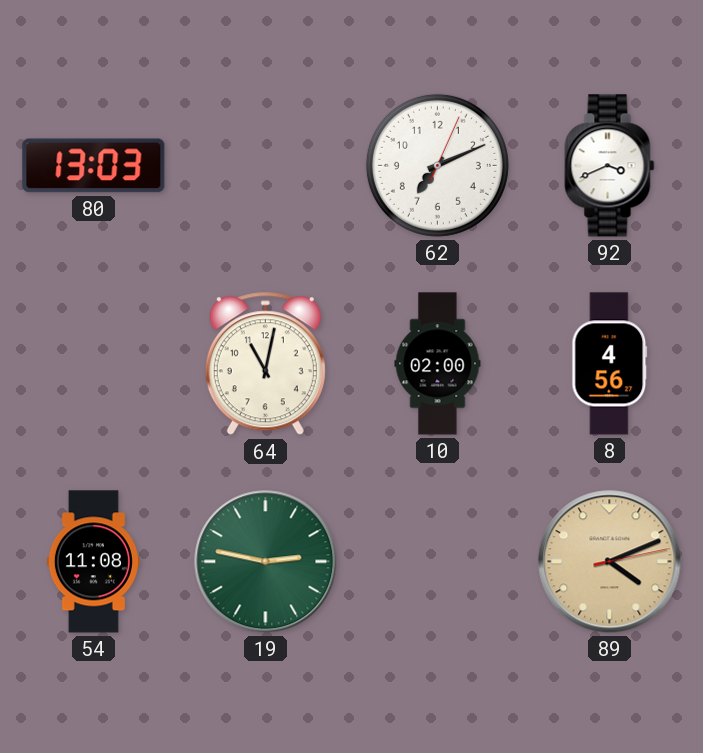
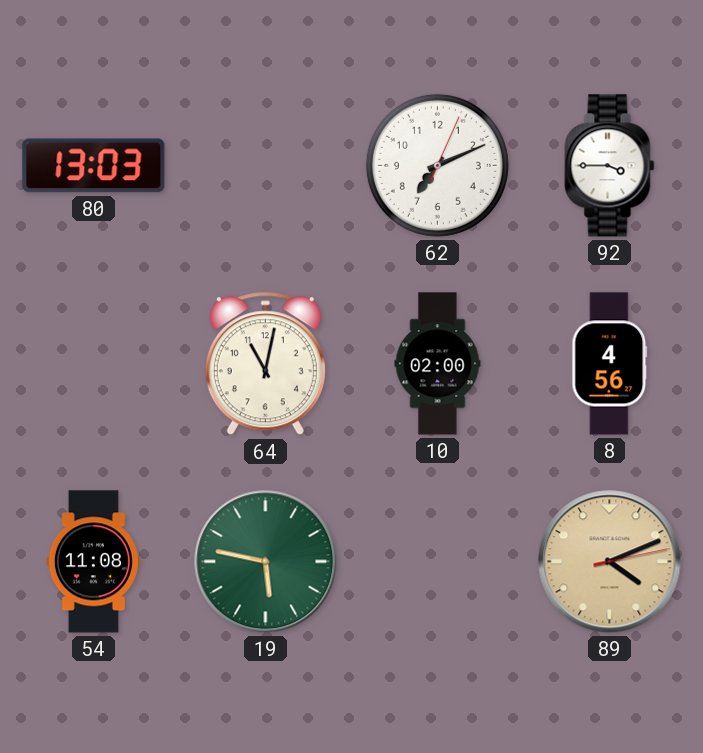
92: 3:41 -> 3:45 (610, 166)
19: 2:47 -> 5:47 (266, 562)
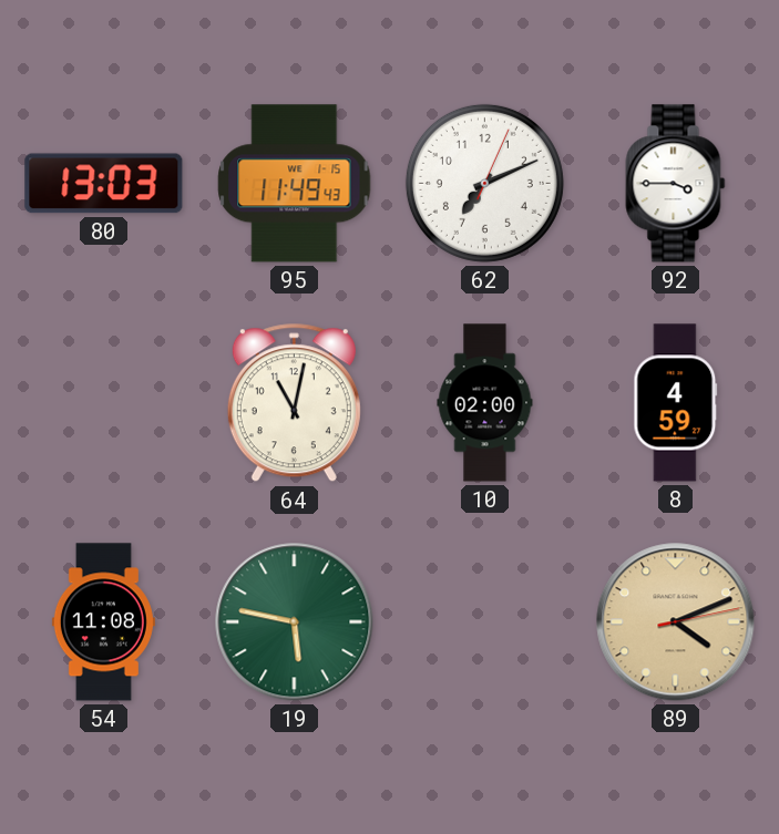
95: none -> 11:49 (295, 184)
8: 4:56 -> 4:59 (676, 403)
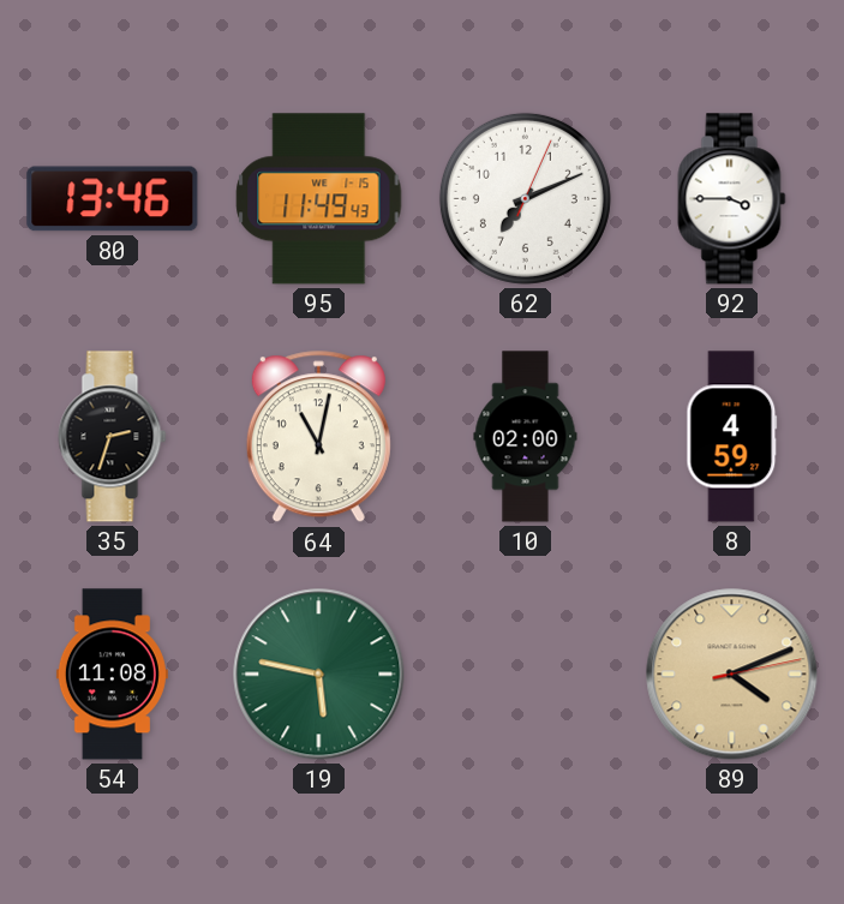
80: 13:03 -> 13:46 (113, 199)
35: none -> 2:33 (113, 437)
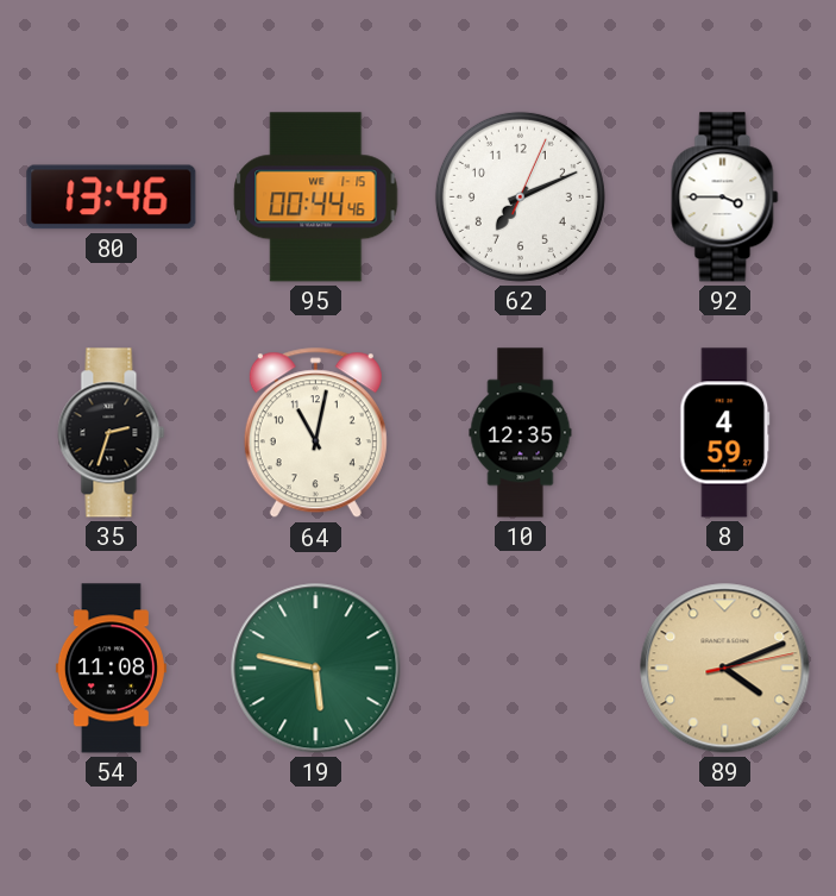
95: 11:49 -> 00:44 (316, 198)
10: 02:00 -> 12:35 (521, 433)
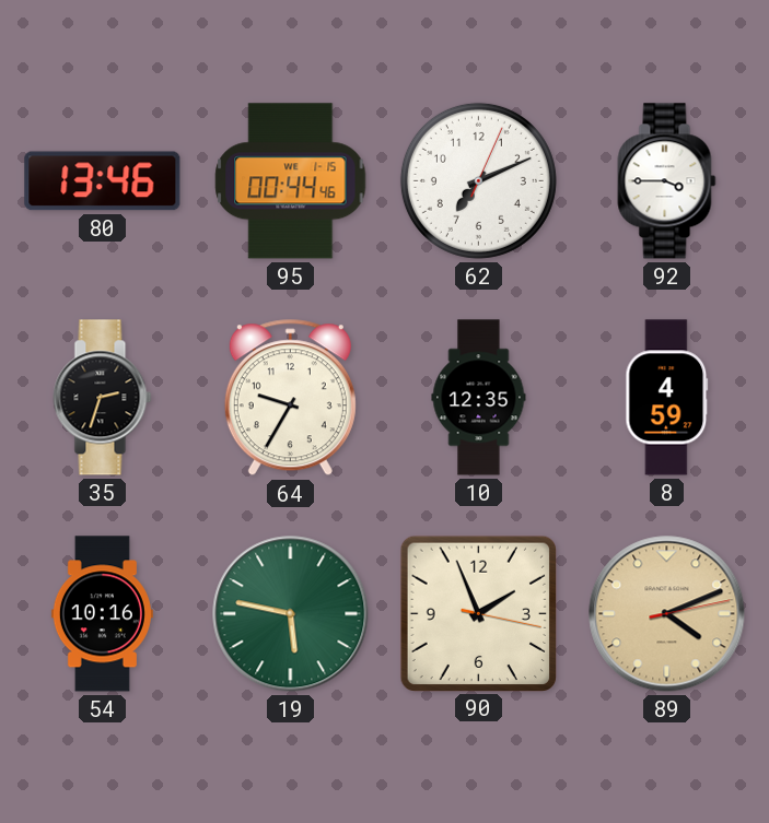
64: 11:02 -> 9:35 (290, 398)
54: 11:08 -> 10:16 (102, 614)
90: none -> 1:56 (478, 613)
